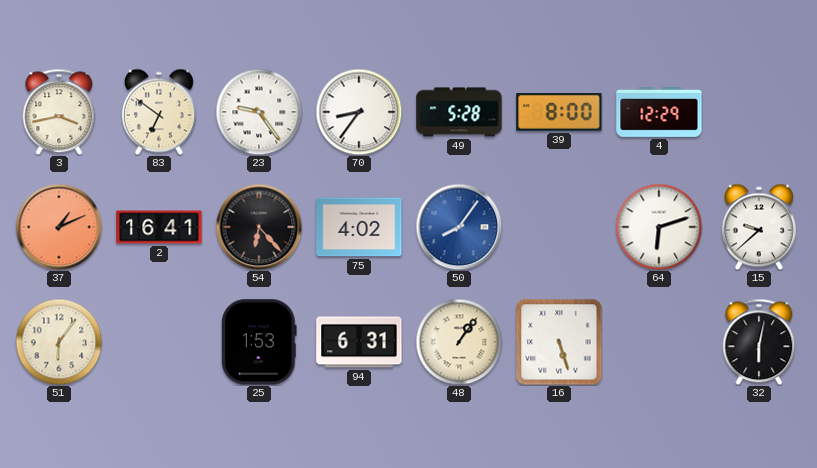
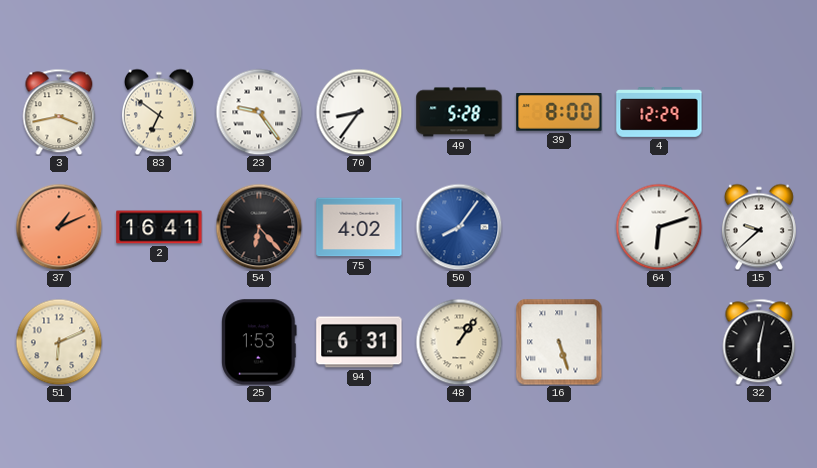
51: 6:06 -> 6:11 (59, 342)
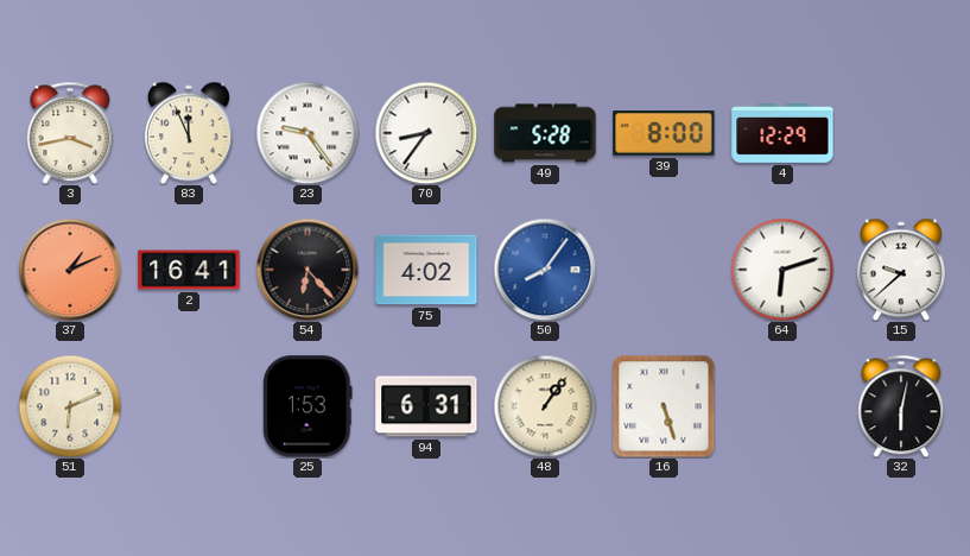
83: 6:51 -> 11:56 (189, 133)
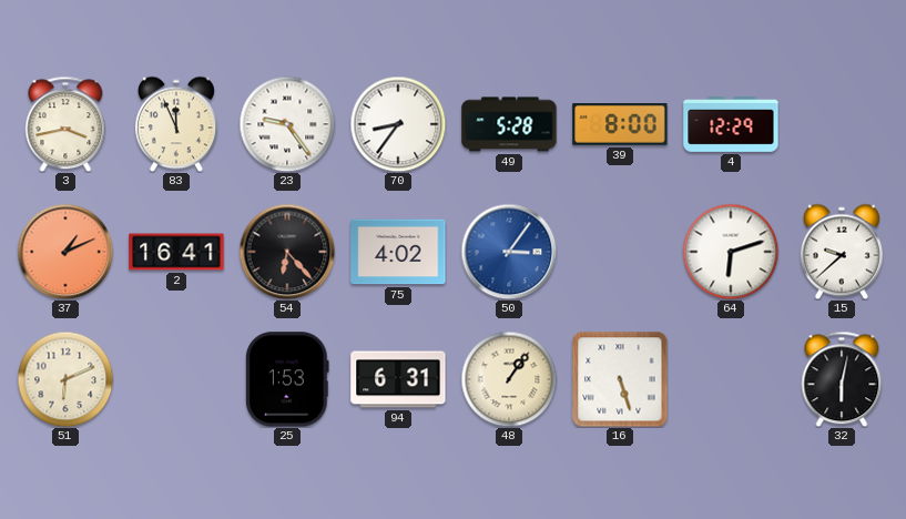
50: 8:06 -> 3:06 (509, 252)
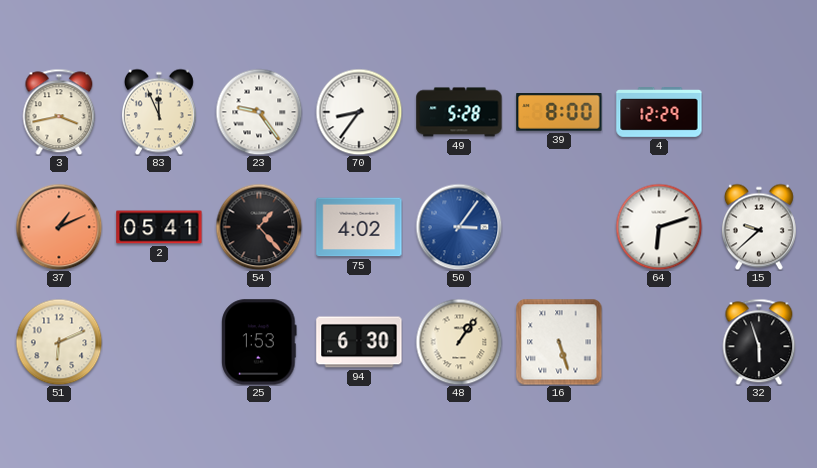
2: 16:41 -> 05:41 (159, 227)
54: 6:23 -> 1:23 (259, 227)
94: 6:31 -> 6:30 (359, 342)
32: 6:02 -> 5:57 (759, 342)
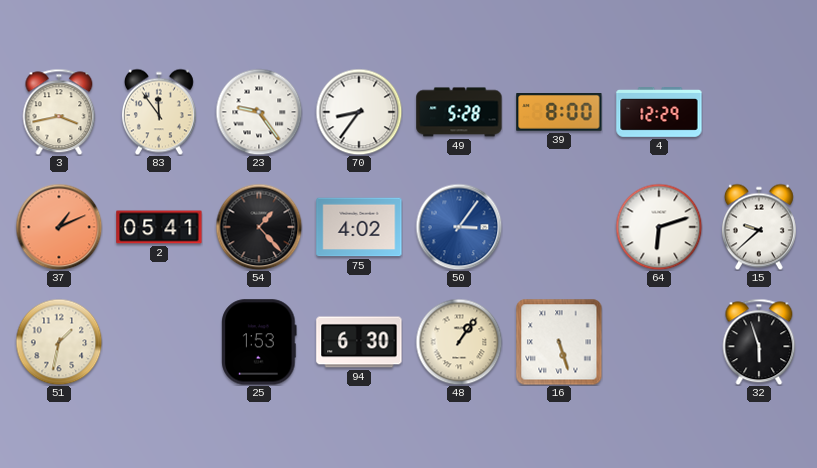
83: 11:56 -> 11:54 (159, 112)
51: 6:11 -> 1:32 (59, 342)
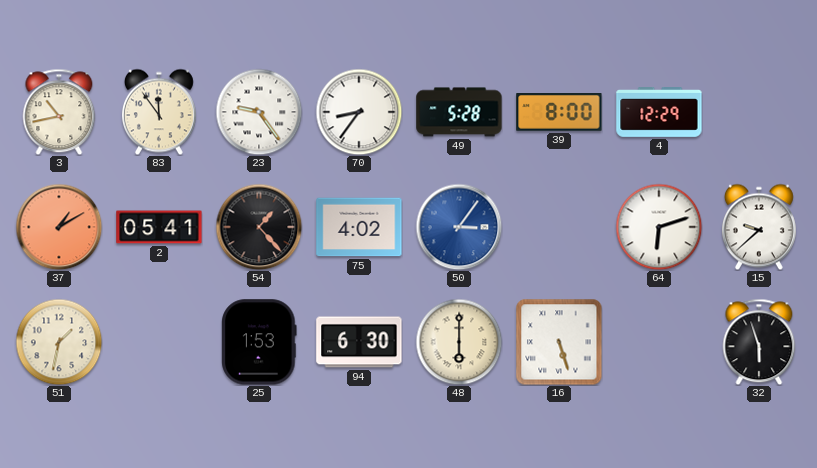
3: 3:43 -> 10:43 (59, 112)
37: 1:11 -> 1:10 (59, 227)
48: 1:06 -> 6:00 (459, 342)
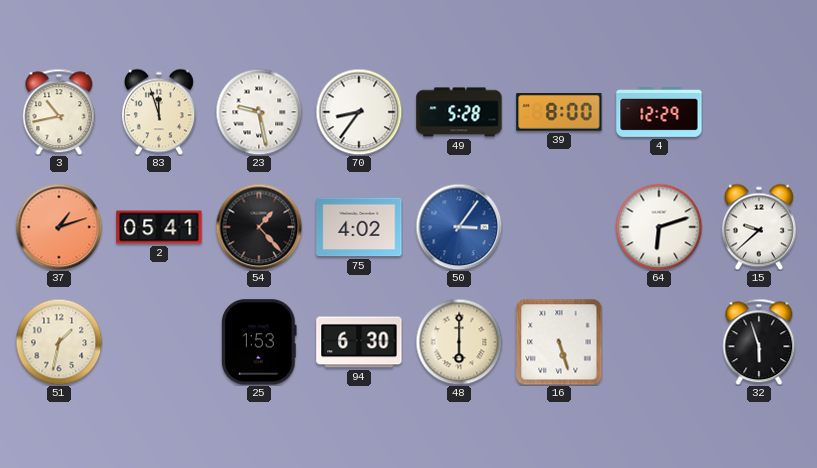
83: 11:54 -> 11:57 (159, 112)
23: 9:24 -> 9:28 (259, 112)
37: 1:10 -> 1:12 (59, 227)
